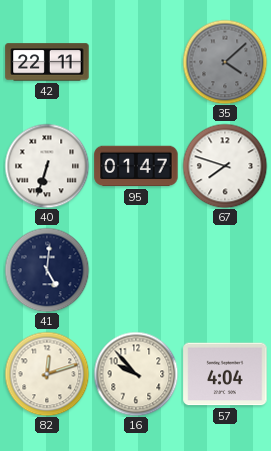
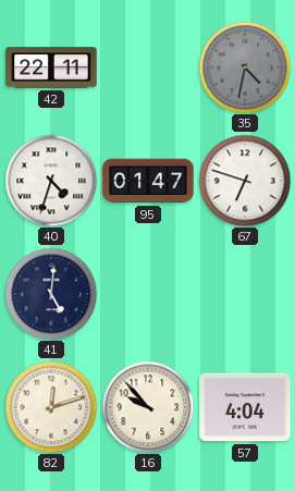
35: 4:08 -> 4:32 (245, 67)
40: 6:33 -> 4:33 (51, 181)
67: 7:48 -> 6:48 (245, 181)
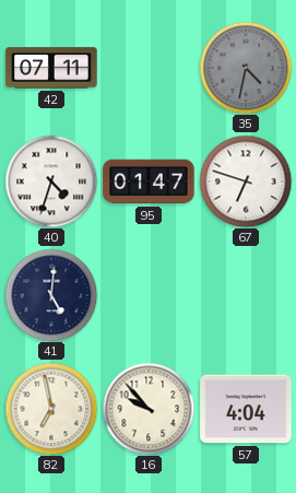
42: 22:11 -> 07:11 (51, 68)
82: 12:12 -> 6:58 (51, 409)
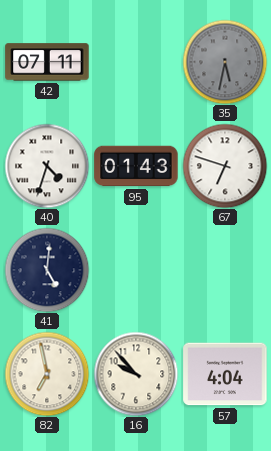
35: 4:32 -> 5:32 (225, 62)
95: 01:47 -> 01:43 (136, 166)
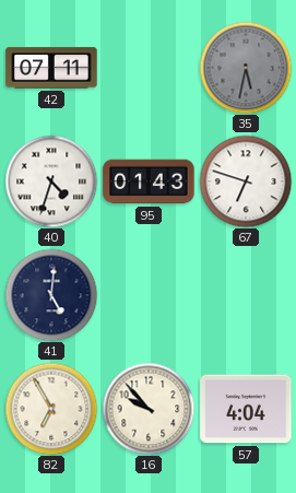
82: 6:58 -> 6:55 (51, 409)
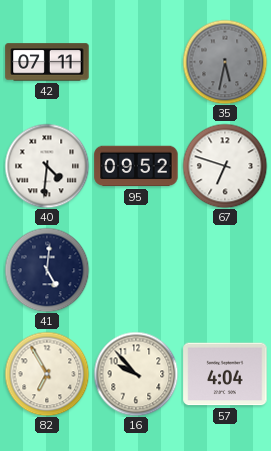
40: 4:33 -> 4:31 (47, 166)
95: 01:43 -> 09:52 (136, 166)
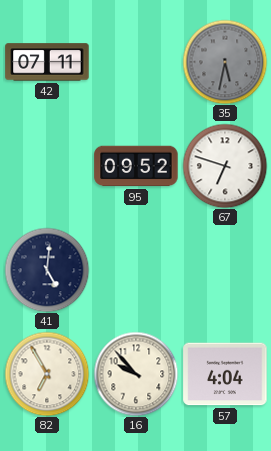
40: 4:31 -> none (47, 166)
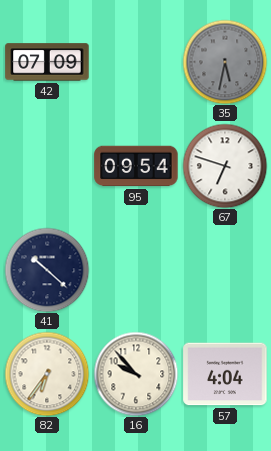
42: 07:11 -> 07:09 (47, 62)
95: 09:52 -> 09:54 (136, 166)
41: 5:01 -> 10:22 (47, 270)
82: 6:55 -> 6:36 (47, 374)
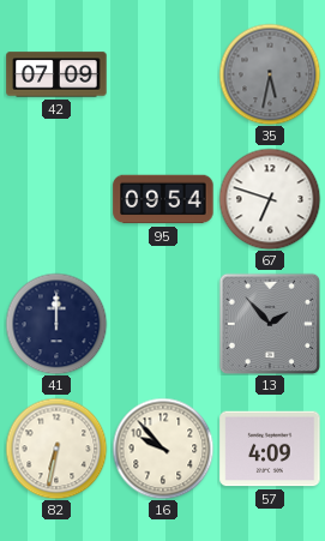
41: 10:22 -> 12:00 (56, 324)
13: none -> 1:53 (270, 324)
82: 6:36 -> 6:32 (56, 449)
57: 4:04 -> 4:09 (270, 449)
